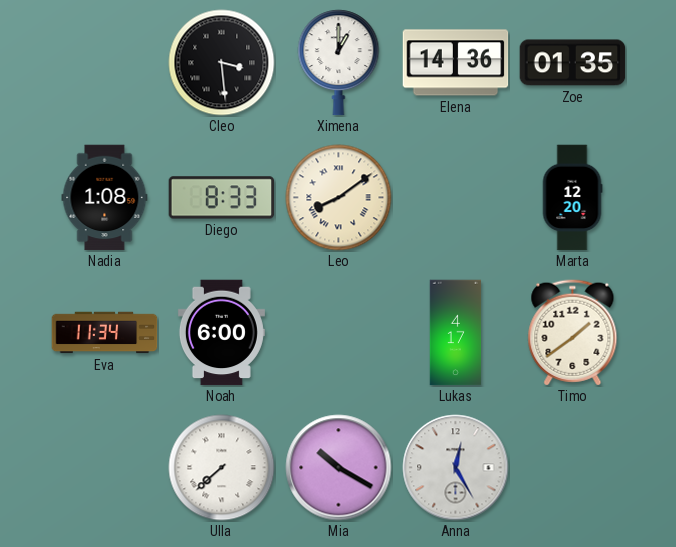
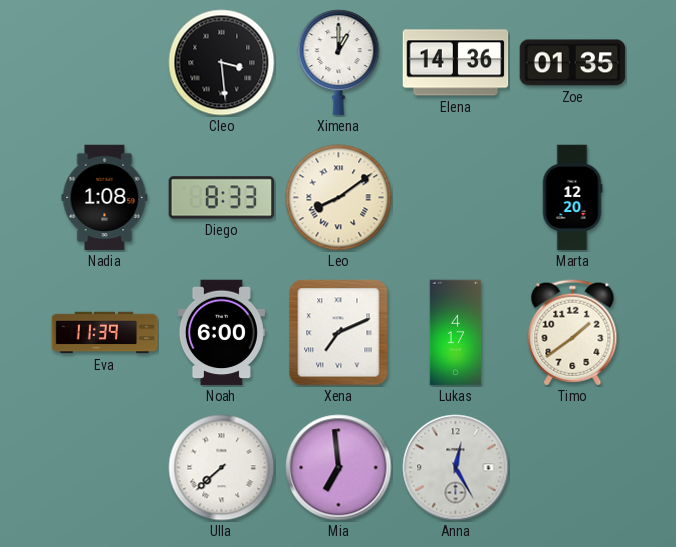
Eva: 11:34 -> 11:39 (105, 333)
Xena: none -> 7:11 (339, 333)
Mia: 10:20 -> 6:59 (339, 468)
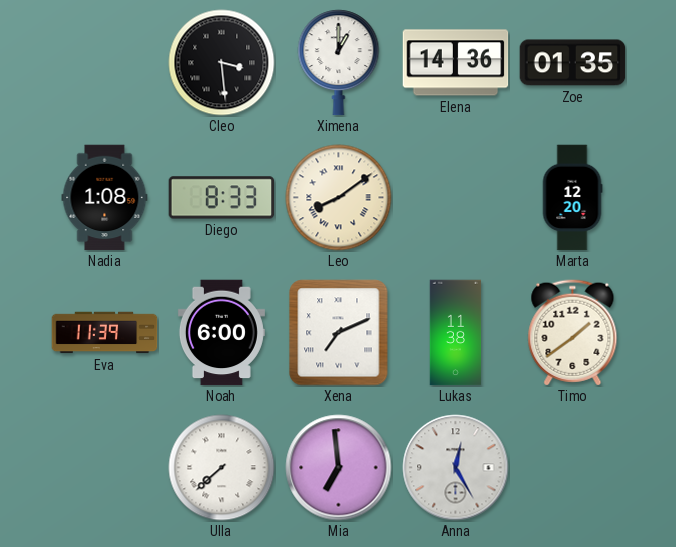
Lukas: 4:17 -> 11:38 (456, 333)
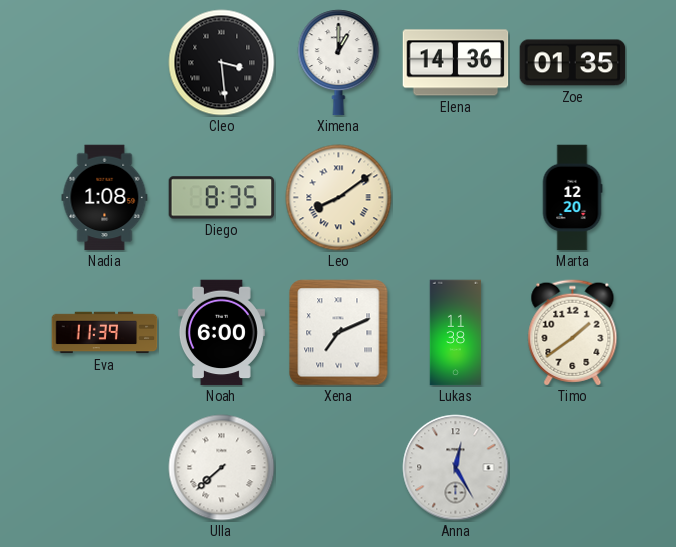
Diego: 8:33 -> 8:35 (222, 198)
Mia: 6:59 -> none (339, 468)
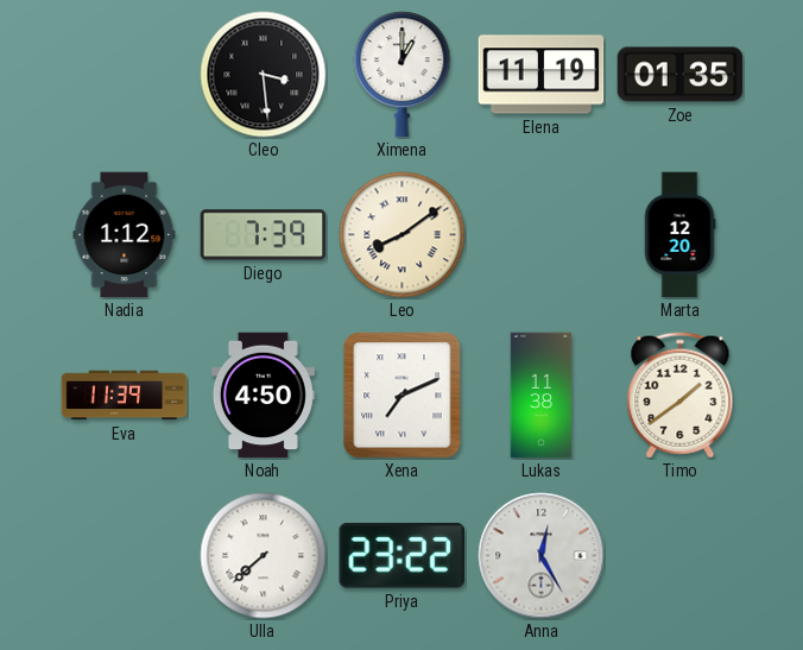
Elena: 14:36 -> 11:19 (542, 75)
Nadia: 1:08 -> 1:12 (125, 235)
Diego: 8:35 -> 7:39 (264, 235)
Noah: 6:00 -> 4:50 (263, 396)
Priya: none -> 23:22 (401, 555)
